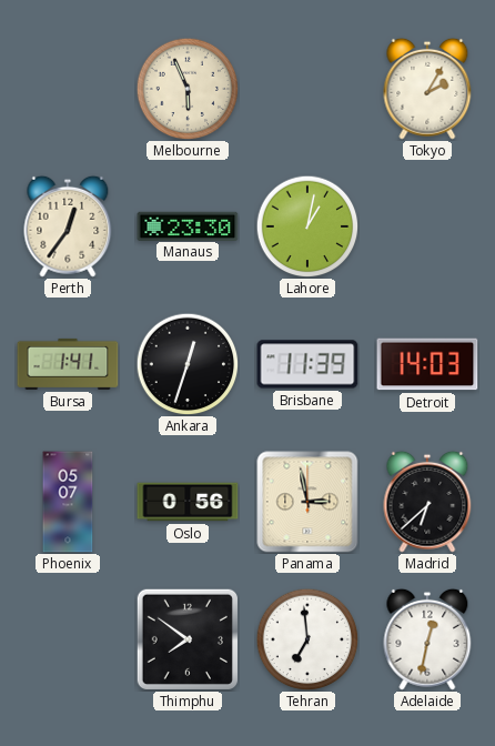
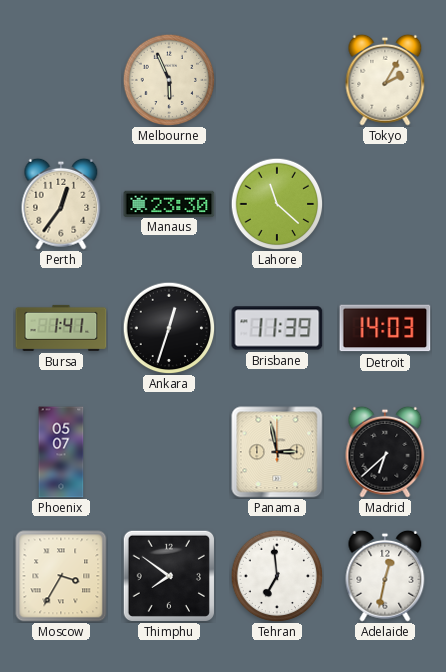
Lahore: 1:02 -> 11:22 (277, 204)
Oslo: 0:56 -> none (188, 502)
Moscow: none -> 3:35 (61, 576)
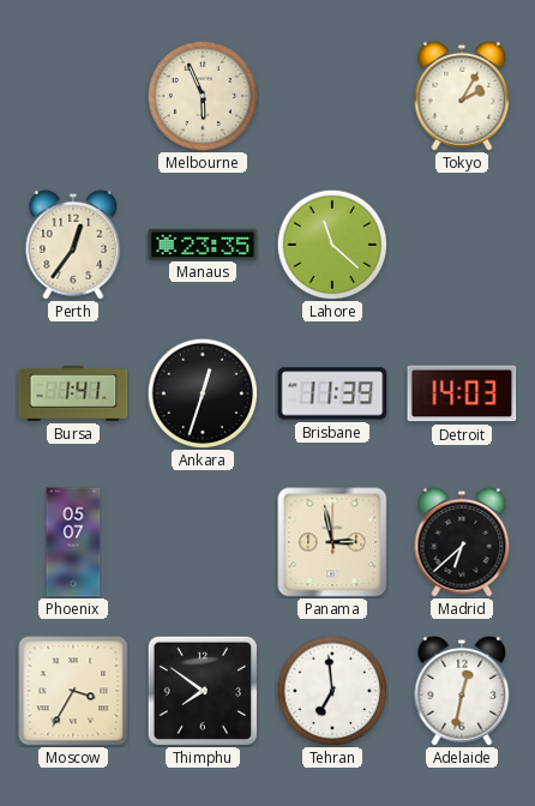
Manaus: 23:30 -> 23:35 (203, 243)
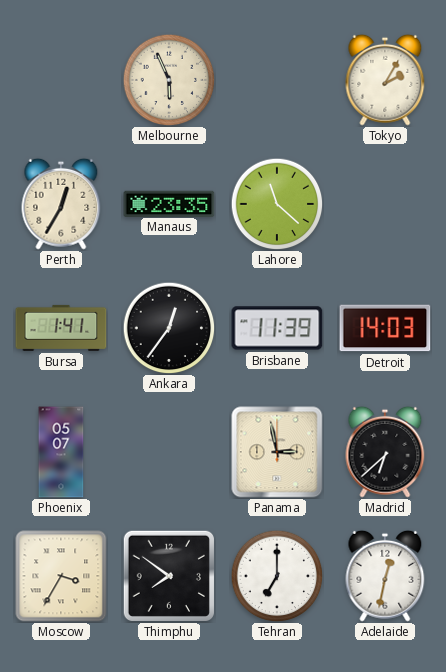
Perth: 12:36 -> 12:35 (61, 204)
Ankara: 12:33 -> 12:36 (169, 328)
Tehran: 6:59 -> 7:00 (277, 576)
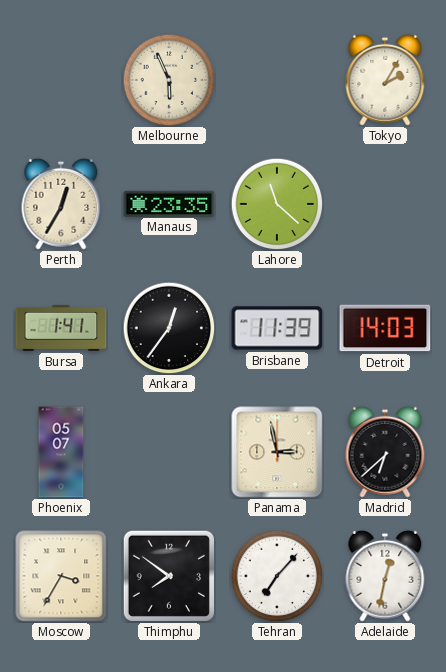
Tehran: 7:00 -> 7:07 (277, 576)
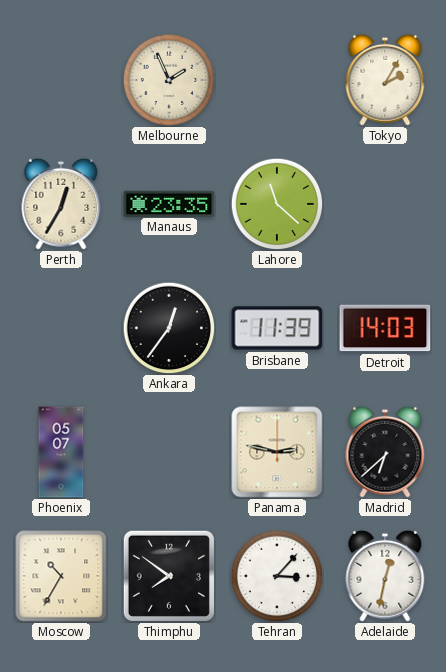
Melbourne: 5:56 -> 1:56 (169, 80)
Bursa: 1:41 -> none (61, 328)
Panama: 2:58 -> 2:47 (277, 452)
Moscow: 3:35 -> 10:35 (61, 576)
Tehran: 7:07 -> 3:07 (277, 576)
